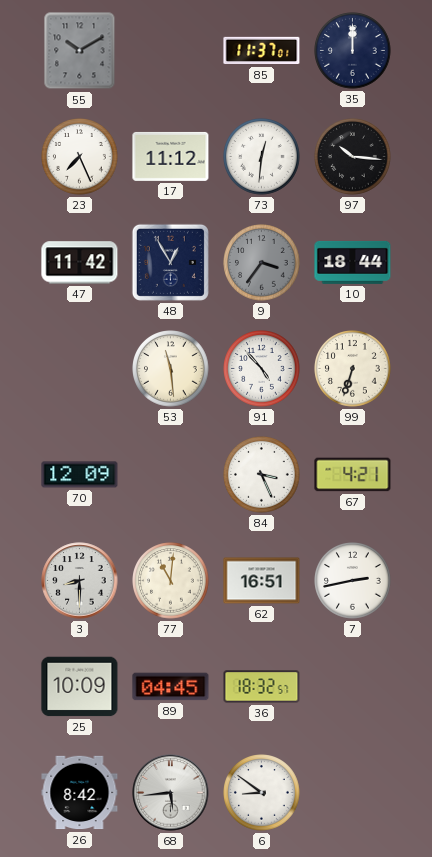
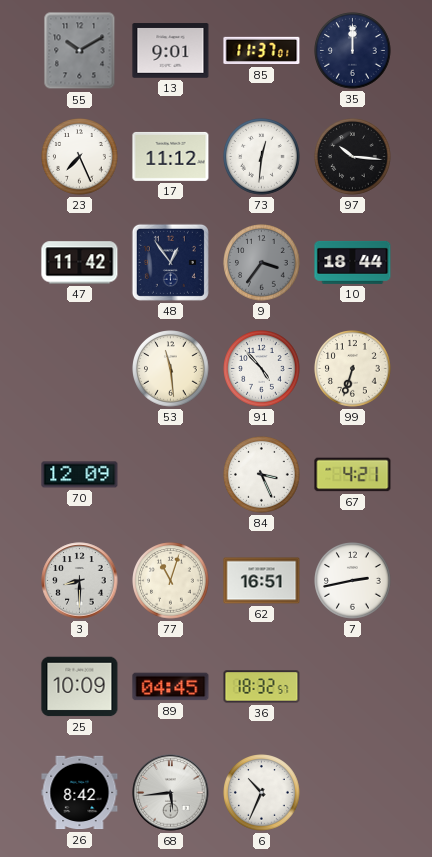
13: none -> 9:01 (171, 51)
48: 12:55 -> 12:54 (170, 262)
77: 11:01 -> 11:03 (171, 581)
6: 8:51 -> 10:34 (262, 793)
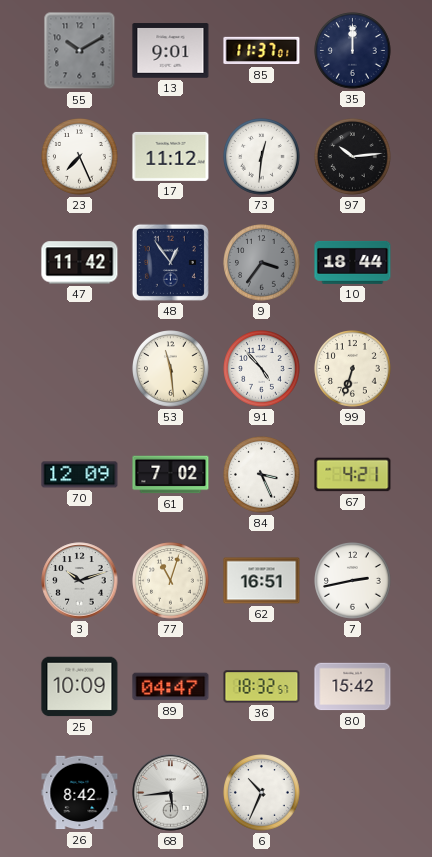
97: 10:16 -> 10:14 (353, 157)
61: none -> 7:02 (171, 475)
3: 8:30 -> 10:12 (80, 581)
89: 04:45 -> 04:47 (171, 687)
80: none -> 15:42 (353, 687)
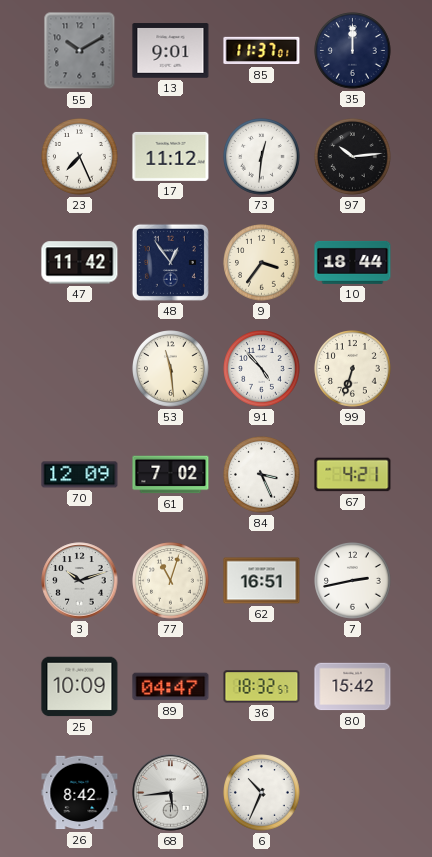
9 dial: grey -> cream (262, 263)
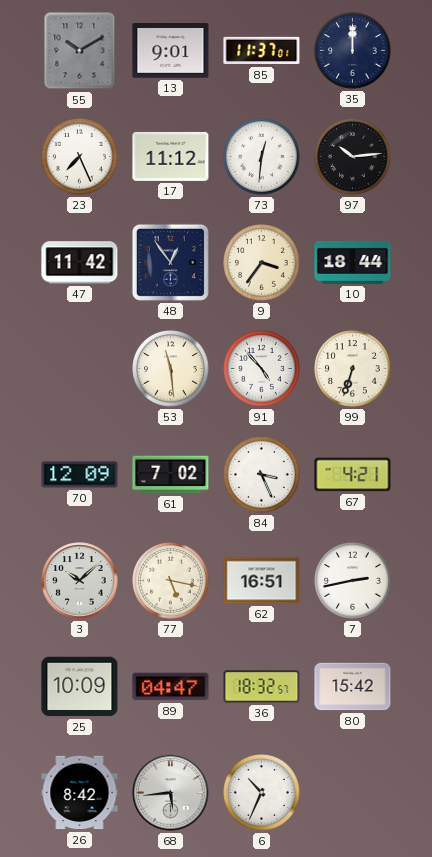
3: 10:12 -> 10:08 (80, 581)
77: 11:03 -> 5:17 (171, 581)
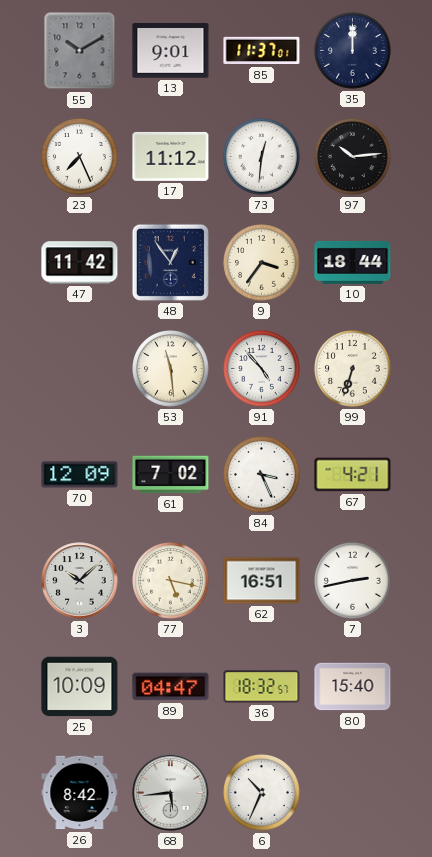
80: 15:42 -> 15:40 (353, 687)
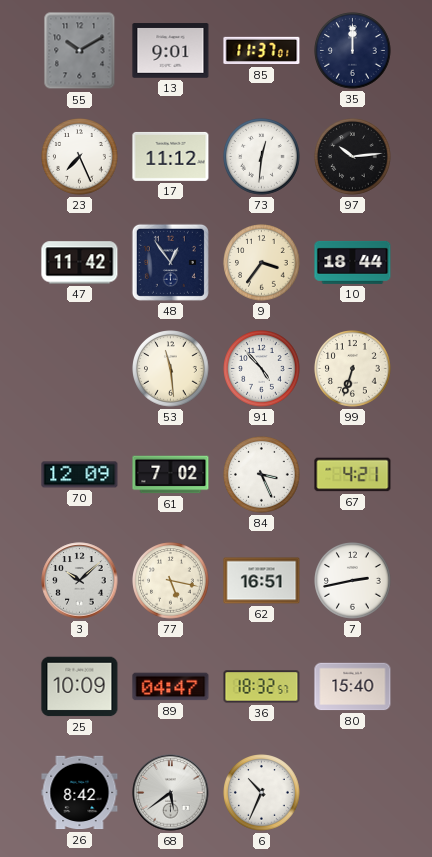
68: 5:44 -> 5:39 (171, 793)
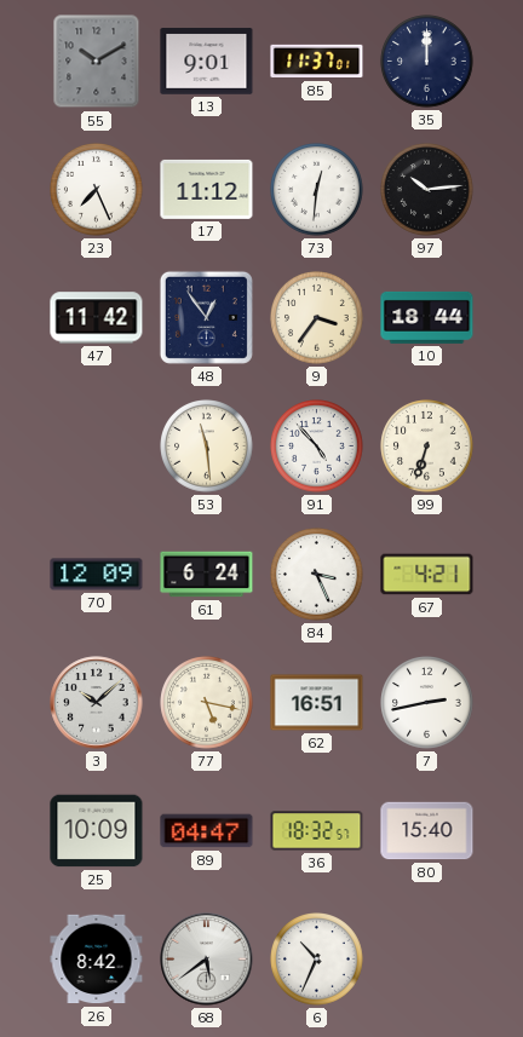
61: 7:02 -> 6:24 (207, 575)
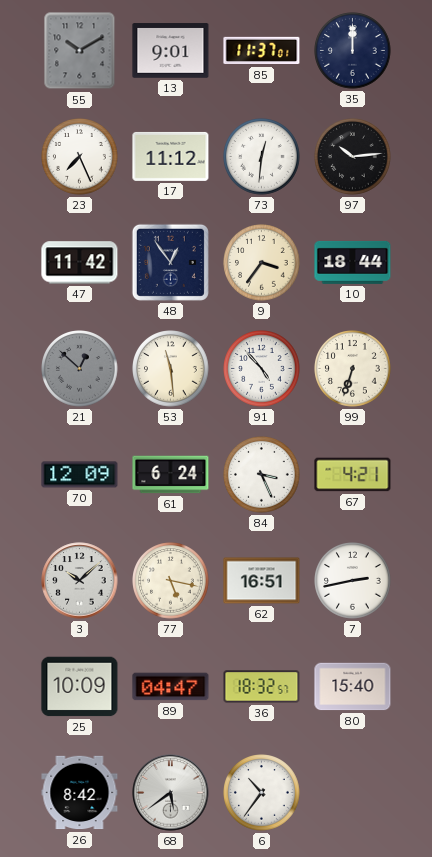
21: none -> 12:52 (80, 369)
6: 10:34 -> 10:36 (262, 793)
